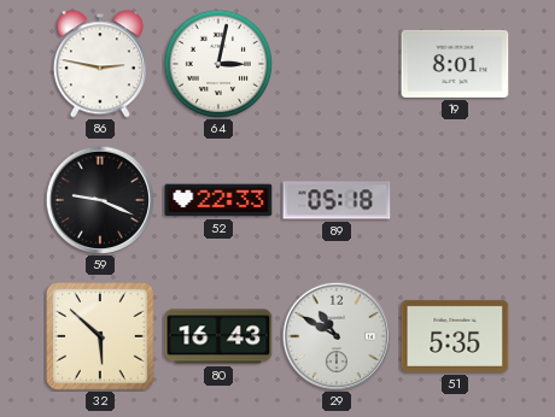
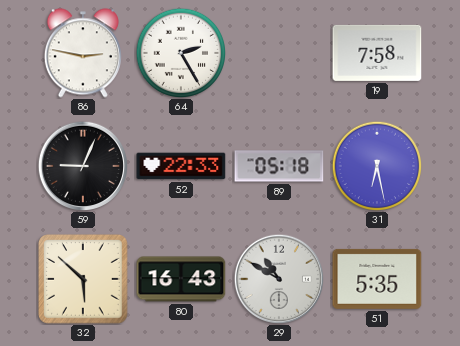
64: 3:02 -> 2:25 (180, 52)
19: 8:01 -> 7:58 (377, 53)
59: 9:19 -> 9:04 (82, 165)
31: none -> 6:28 (376, 165)
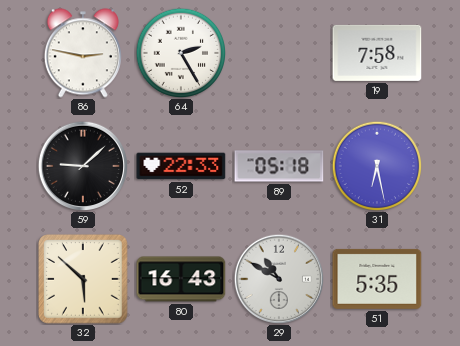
59: 9:04 -> 9:08 (82, 165)
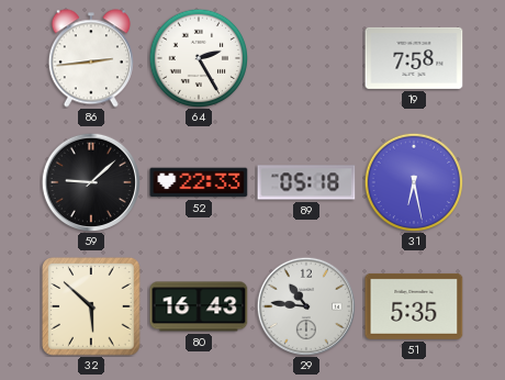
86: 2:47 -> 2:44 (91, 58)
29: 10:50 -> 10:46 (305, 305)
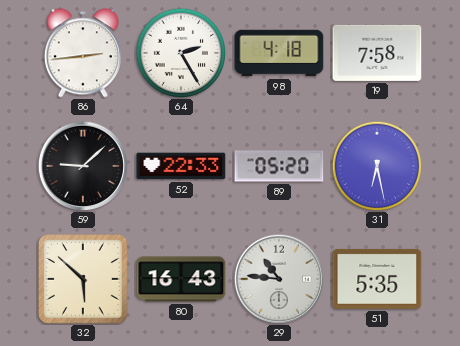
98: none -> 4:18 (279, 53)
89: 05:18 -> 05:20 (279, 166)
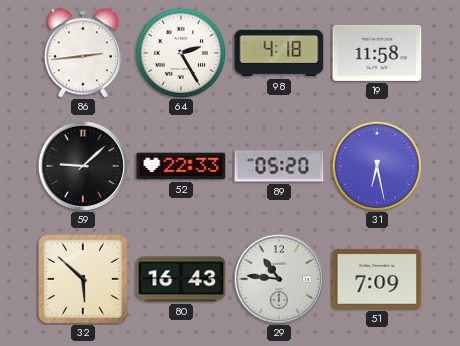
19: 7:58 -> 11:58 (377, 53)
51: 5:35 -> 7:09 (377, 279)
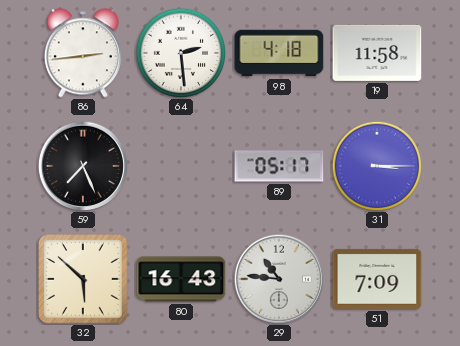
64: 2:25 -> 2:29 (180, 52)
59: 9:08 -> 7:26 (82, 165)
52: 22:33 -> none (181, 166)
89: 05:20 -> 05:17 (279, 166)
31: 6:28 -> 3:15 (376, 165)
